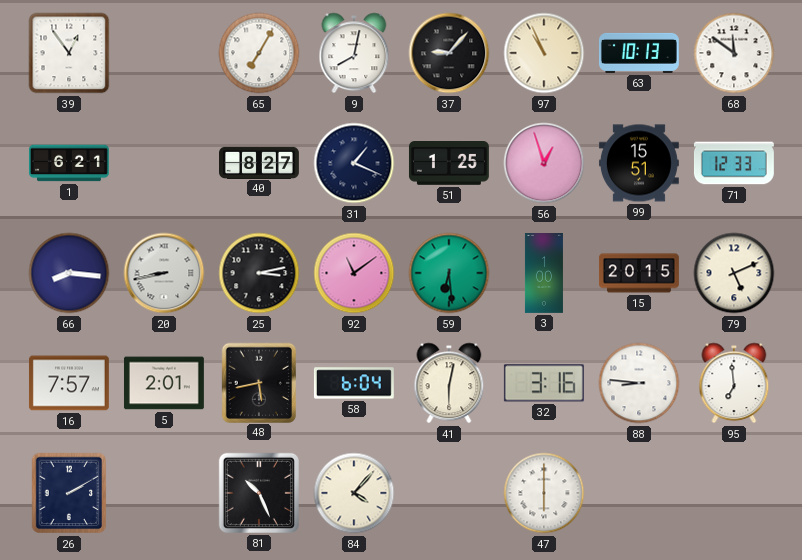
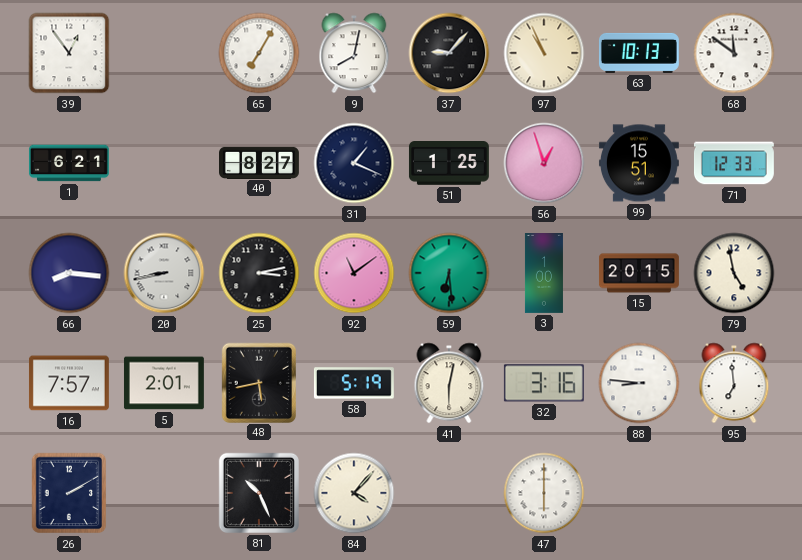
79: 5:11 -> 4:58 (734, 273)
58: 6:04 -> 5:19 (354, 383)
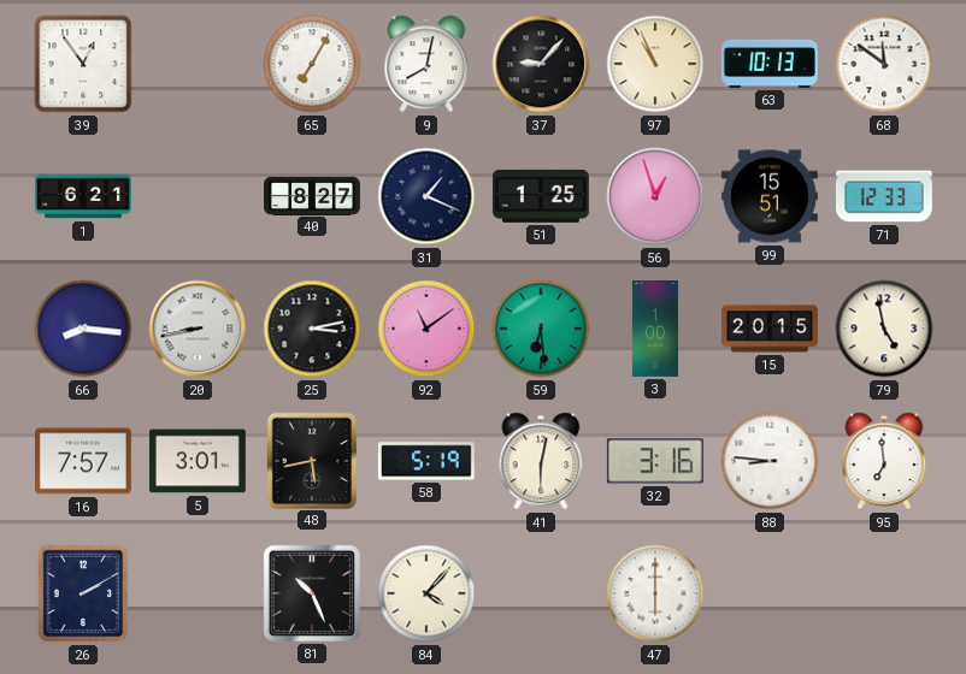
5: 2:01 -> 3:01 (198, 461)
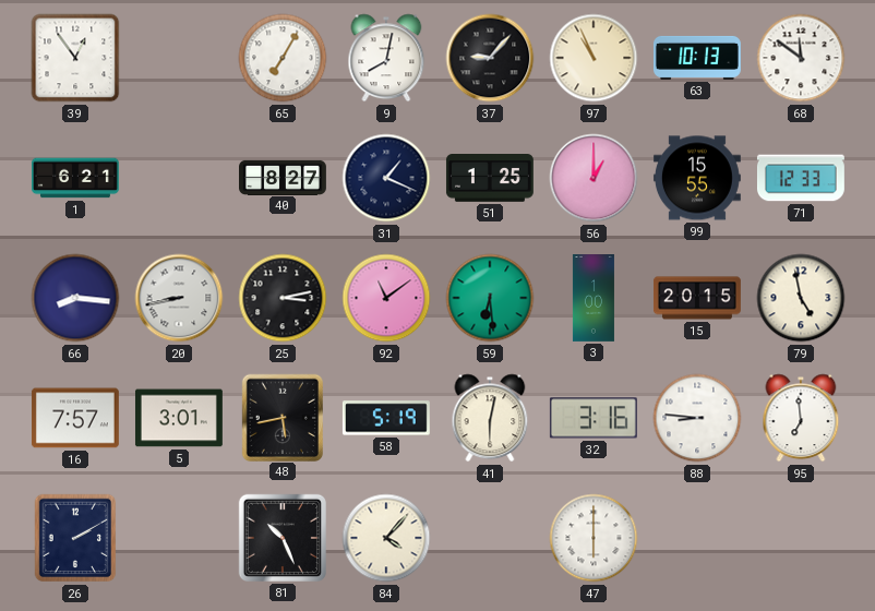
56: 12:57 -> 1:00 (594, 178)
99: 15:51 -> 15:55 (697, 178)
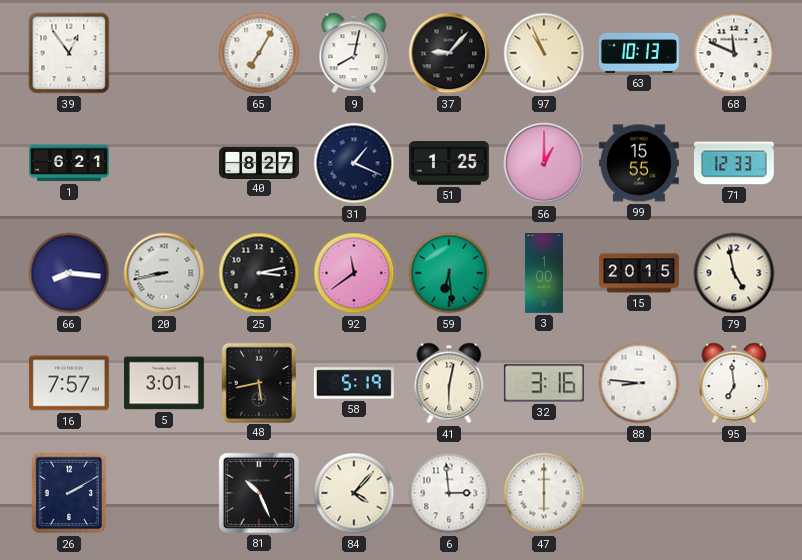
68: 11:51 -> 11:49 (734, 53)
92: 11:09 -> 11:39 (354, 273)
6: none -> 2:59 (449, 493)
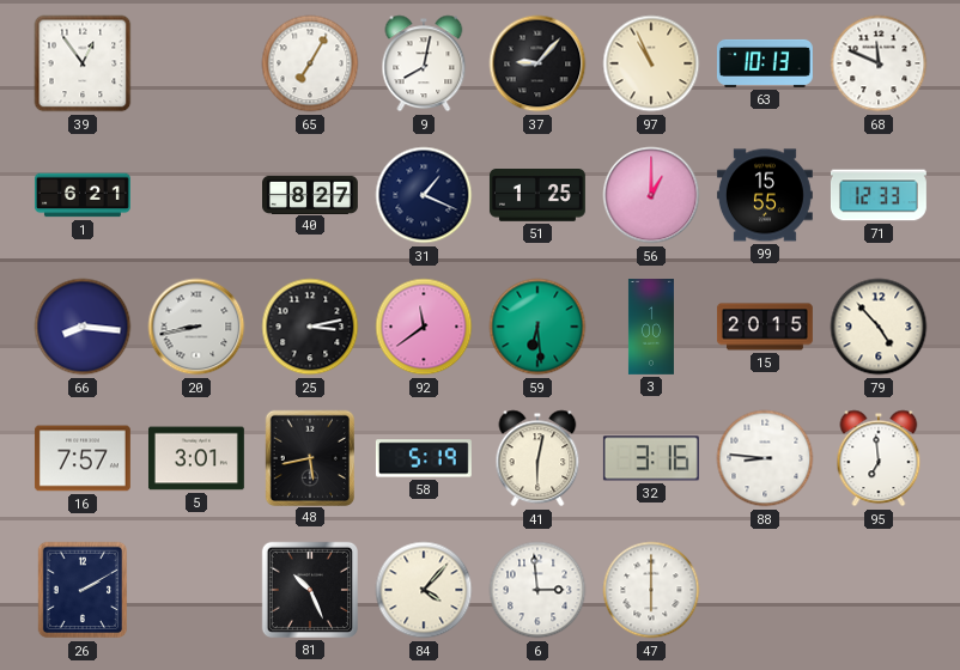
79: 4:58 -> 4:53 (879, 327)
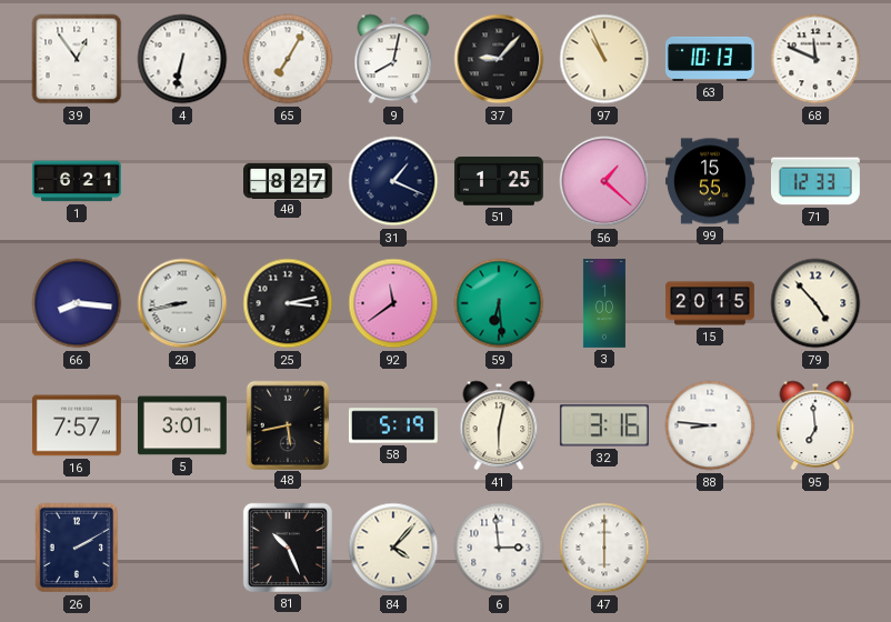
4: none -> 6:32 (182, 59)
56: 1:00 -> 1:22 (604, 181)
